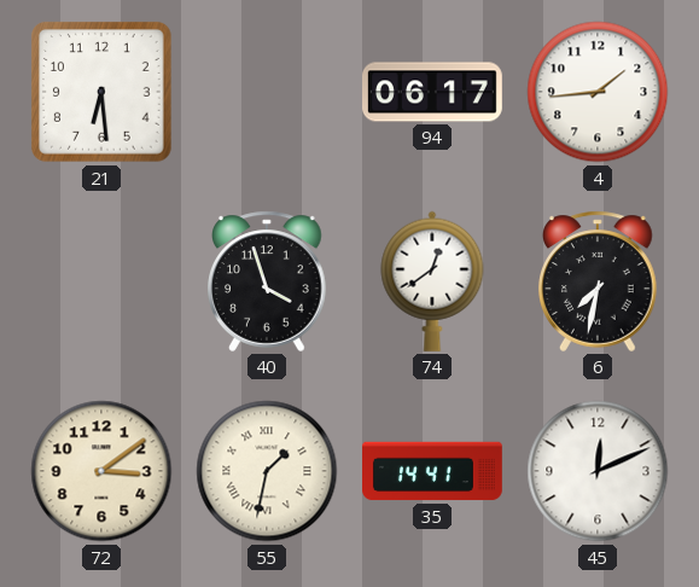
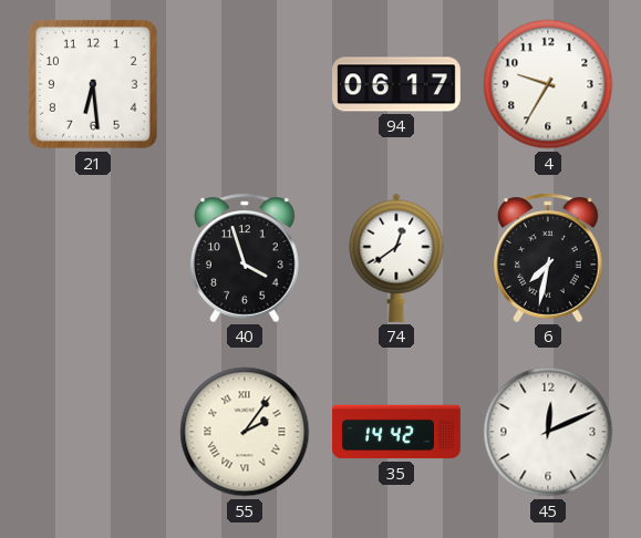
4: 1:44 -> 9:35 (548, 84)
72: 3:09 -> none (101, 471)
55: 1:32 -> 2:06 (245, 432)
35: 14:41 -> 14:42 (397, 432)
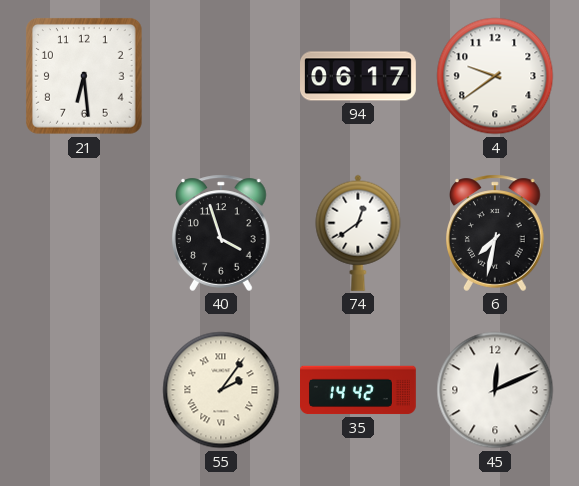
4: 9:35 -> 9:39 (495, 76)
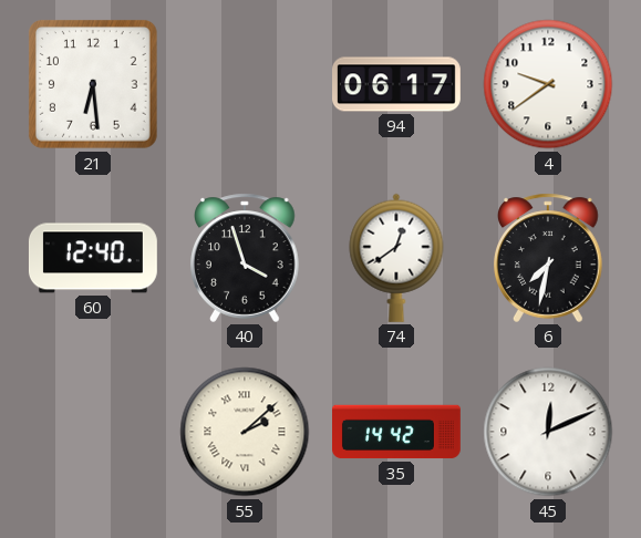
60: none -> 12:40 (93, 258)
55: 2:06 -> 2:08 (245, 432)
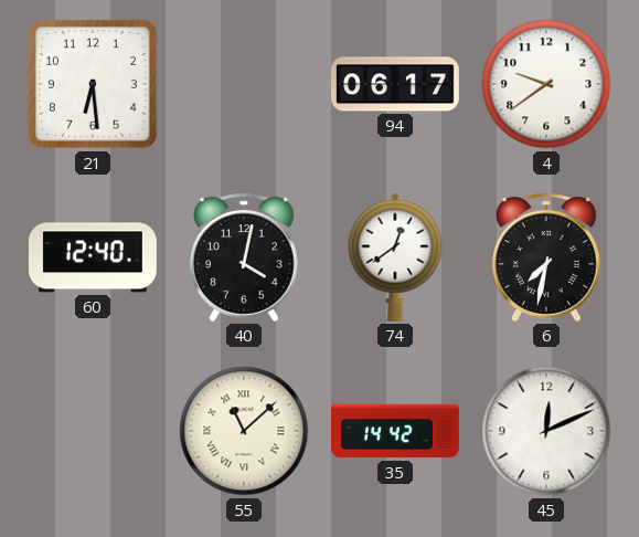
40: 3:57 -> 4:02 (245, 257)
55: 2:08 -> 11:08 (244, 431)
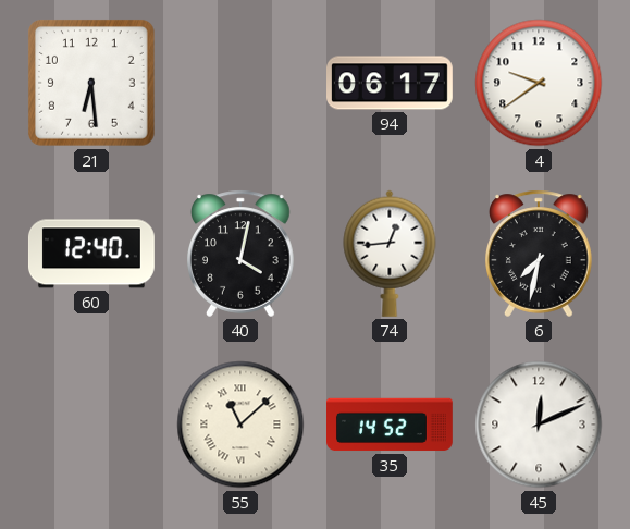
74: 12:39 -> 12:44 (390, 254)
35: 14:42 -> 14:52 (391, 425)
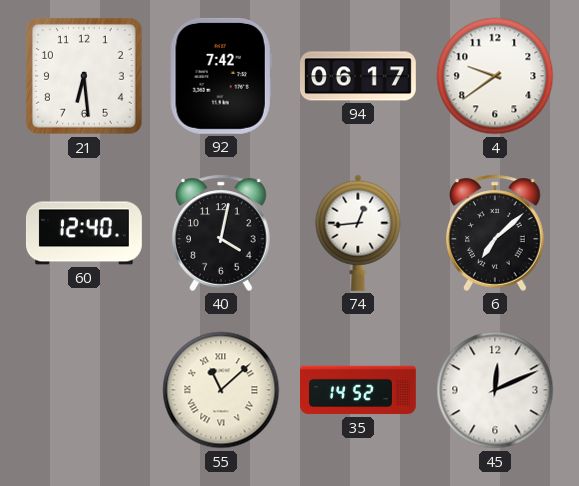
92: none -> 7:42 (221, 76)
6: 7:32 -> 7:08 (496, 233)
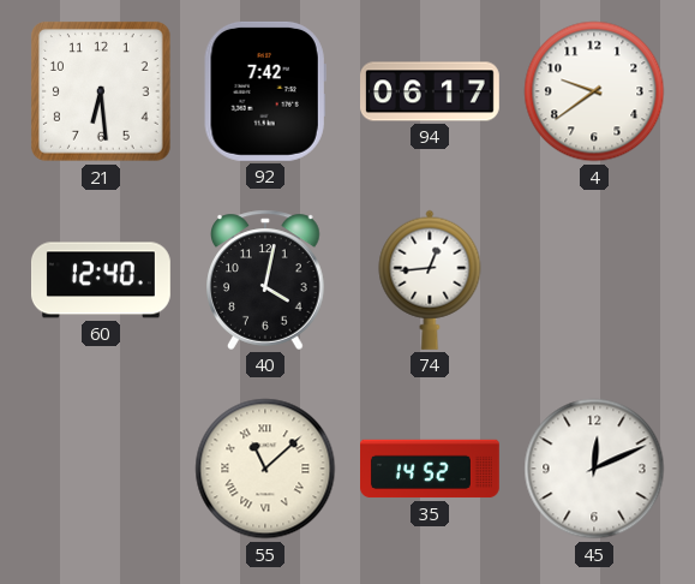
6: 7:08 -> none (496, 233)
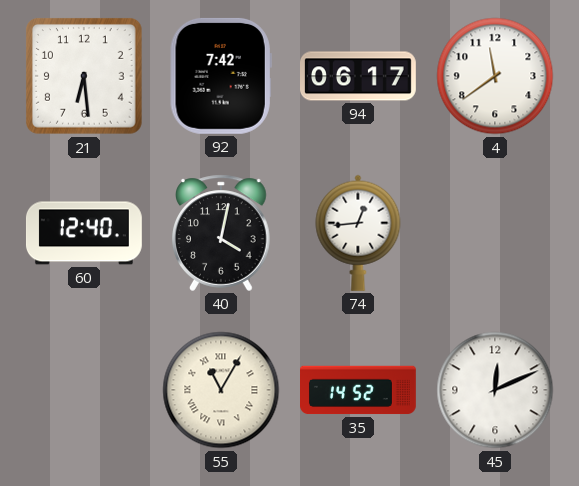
4: 9:39 -> 11:39 (495, 76)
55: 11:08 -> 11:05 (221, 390)
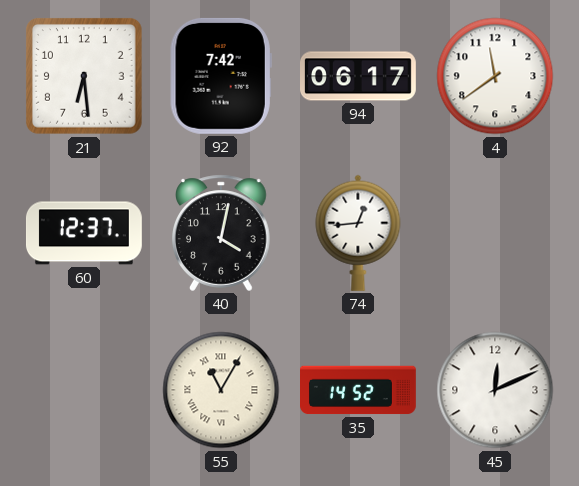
60: 12:40 -> 12:37 (84, 233)
